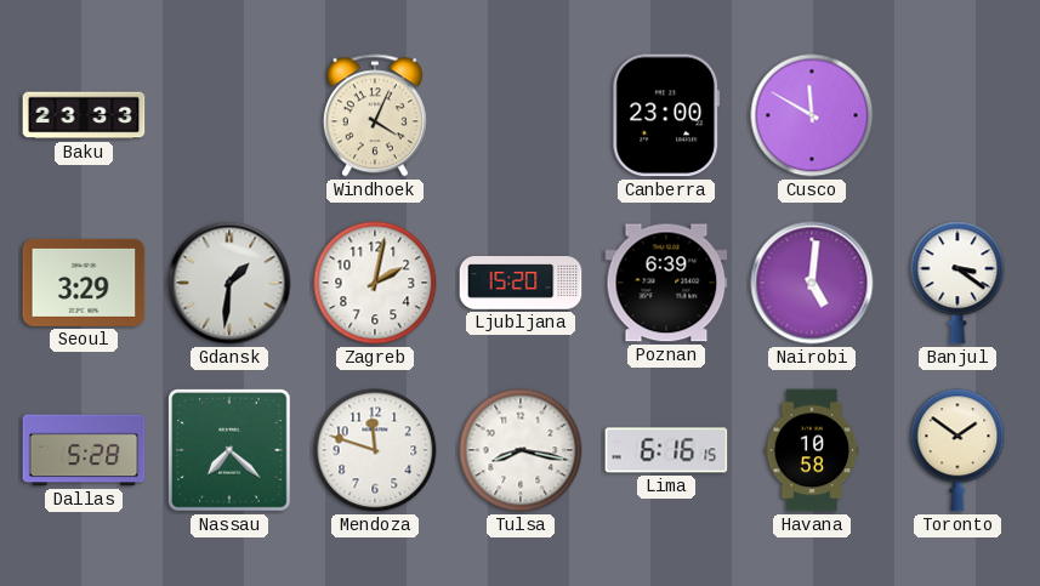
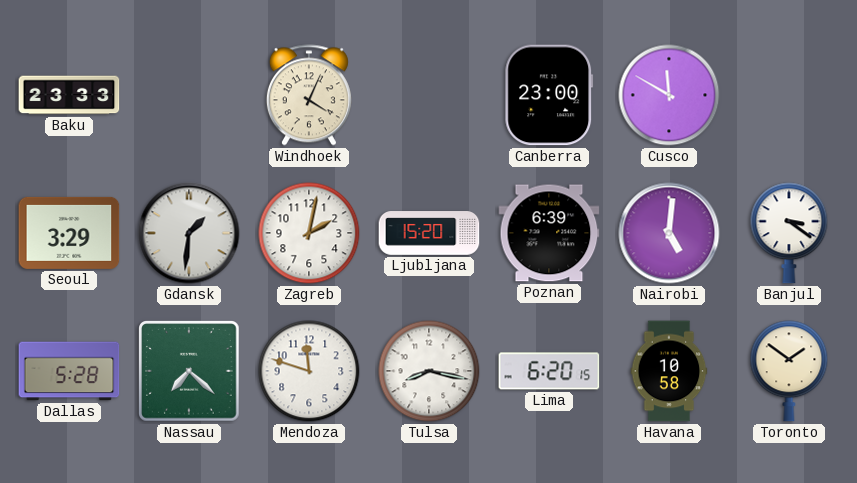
Lima: 6:16 -> 6:20 (549, 371)
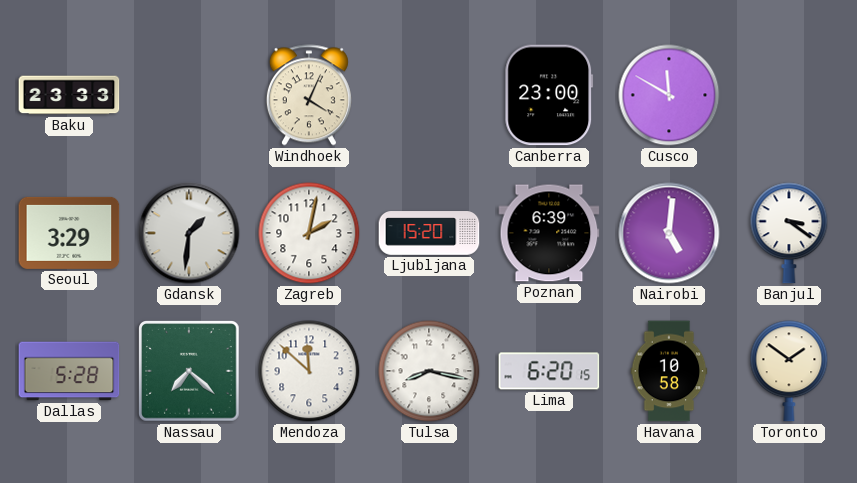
Mendoza: 11:48 -> 11:52 (309, 371)
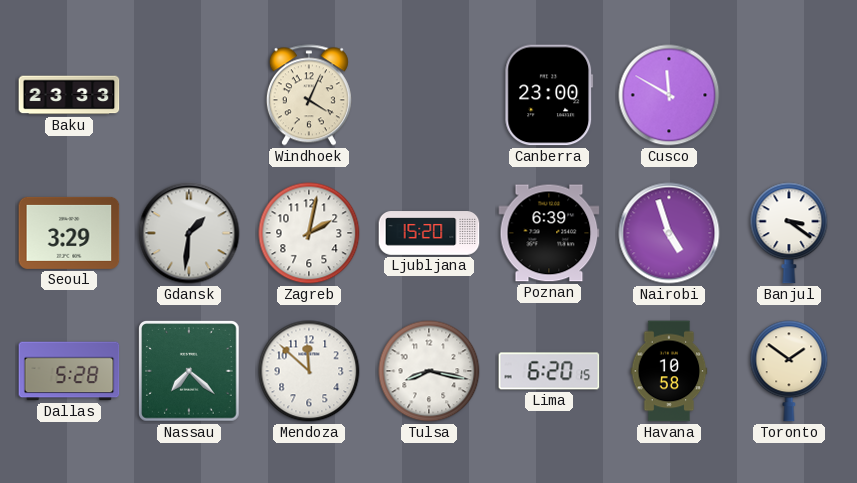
Nairobi: 5:01 -> 4:57 (669, 233)
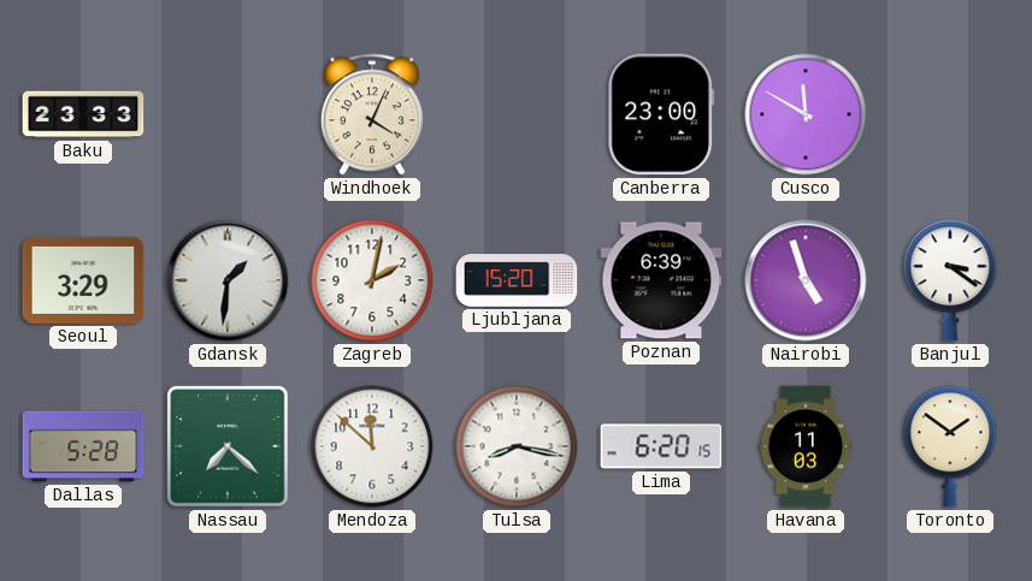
Havana: 10:58 -> 11:03 (806, 446)
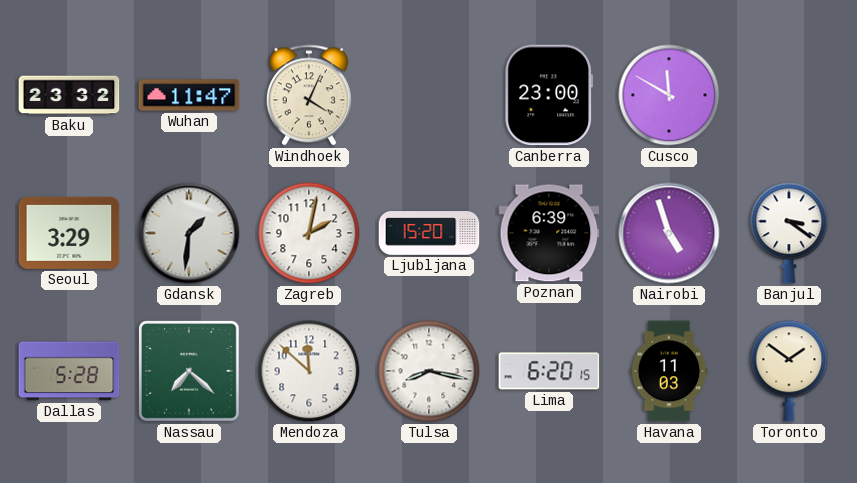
Baku: 23:33 -> 23:32 (69, 95)
Wuhan: none -> 11:47 (189, 95)
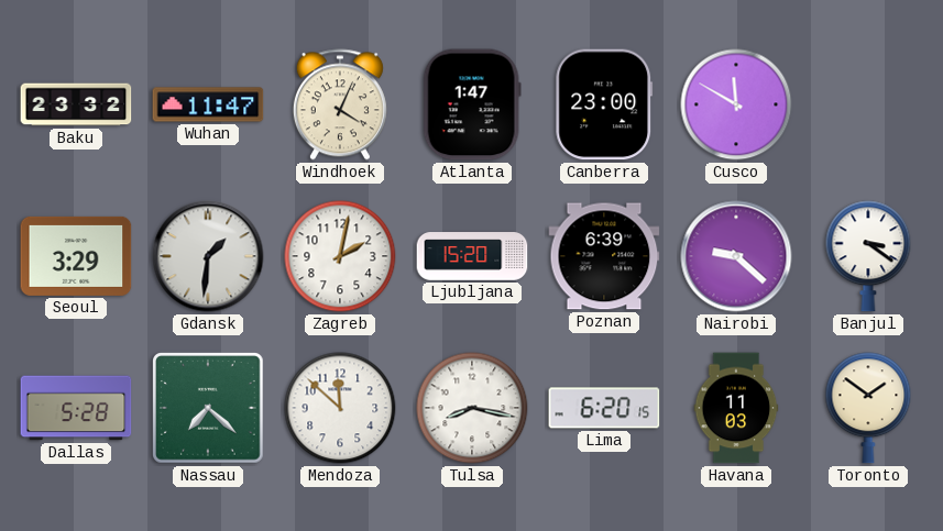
Atlanta: none -> 1:47 (472, 104)
Nairobi: 4:57 -> 9:22 (736, 256)
